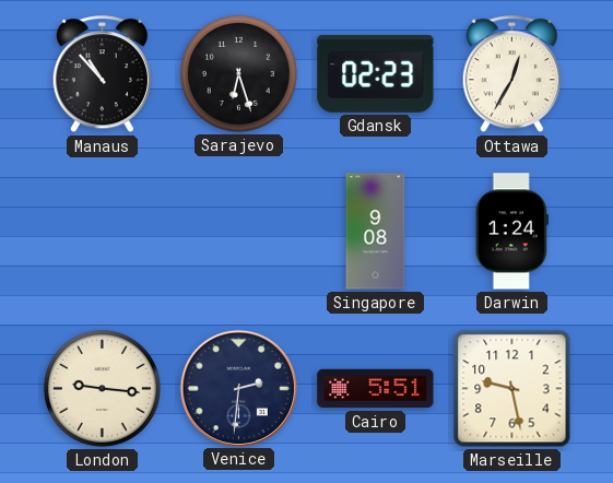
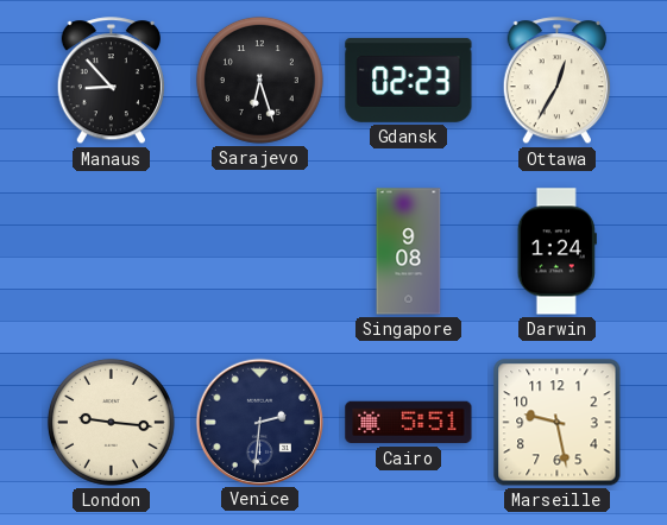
Manaus: 10:53 -> 8:53 (111, 81)
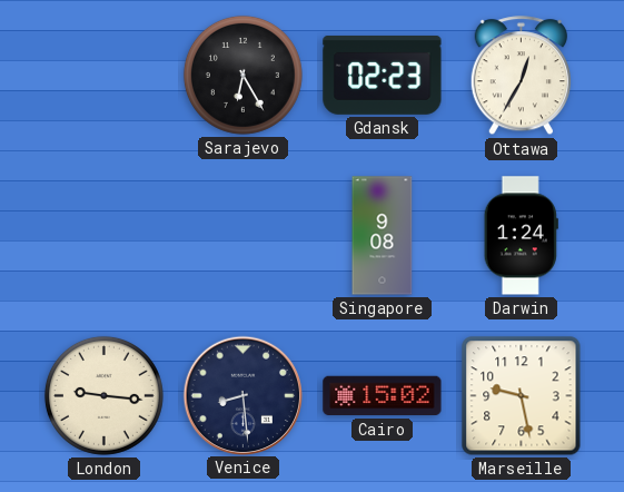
Manaus: 8:53 -> none (111, 81)
Sarajevo: 6:27 -> 6:25 (242, 75)
Venice: 2:31 -> 8:29 (242, 395)
Cairo: 5:51 -> 15:02 (383, 396)
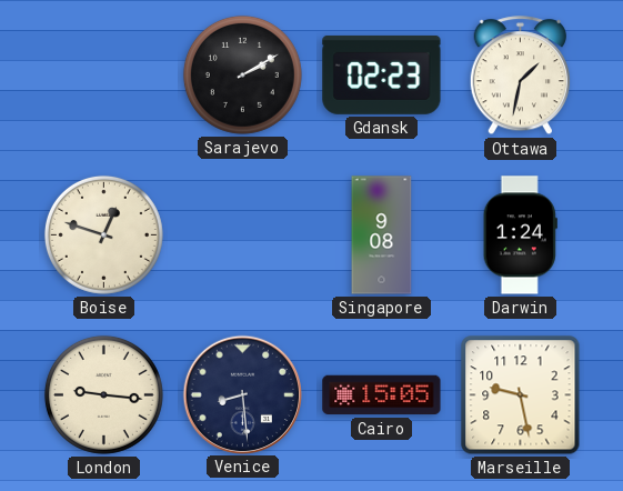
Sarajevo: 6:25 -> 2:10 (242, 74)
Ottawa: 12:35 -> 1:32 (520, 76)
Boise: none -> 12:48 (103, 234)
Cairo: 15:02 -> 15:05 (382, 395)
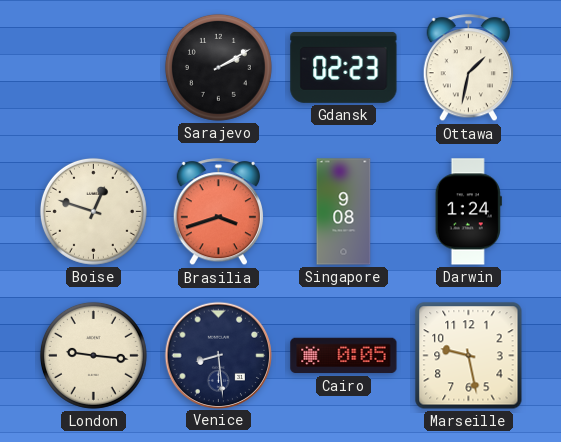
Brasilia: none -> 3:42 (218, 212)
Cairo: 15:05 -> 0:05 (344, 356)
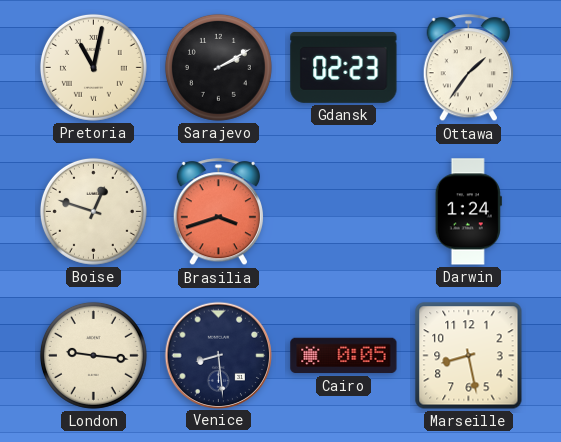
Pretoria: none -> 11:02 (93, 67)
Ottawa: 1:32 -> 1:36 (468, 68)
Singapore: 9:08 -> none (344, 212)
Marseille: 9:28 -> 8:28 (469, 356)
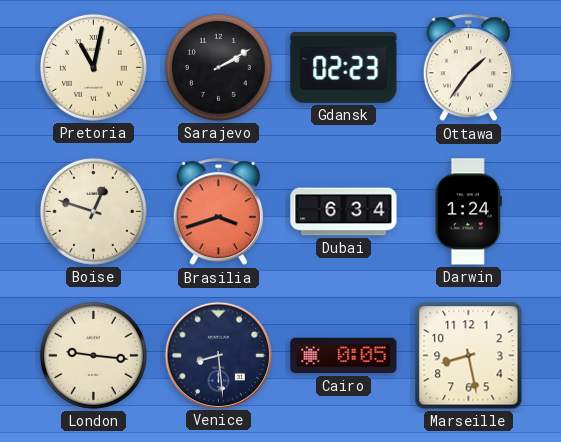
Dubai: none -> 6:34 (344, 212)
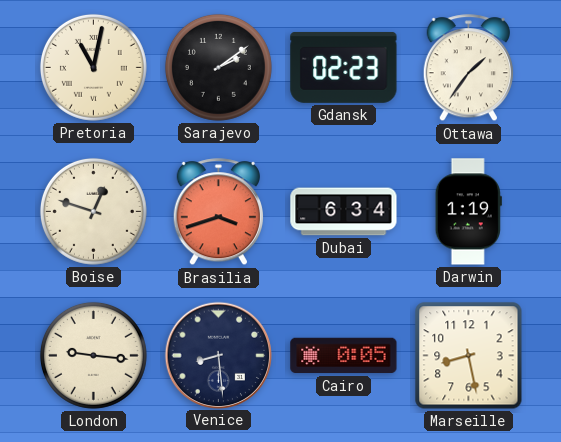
Sarajevo: 2:10 -> 2:09 (218, 67)
Darwin: 1:24 -> 1:19 (468, 212)
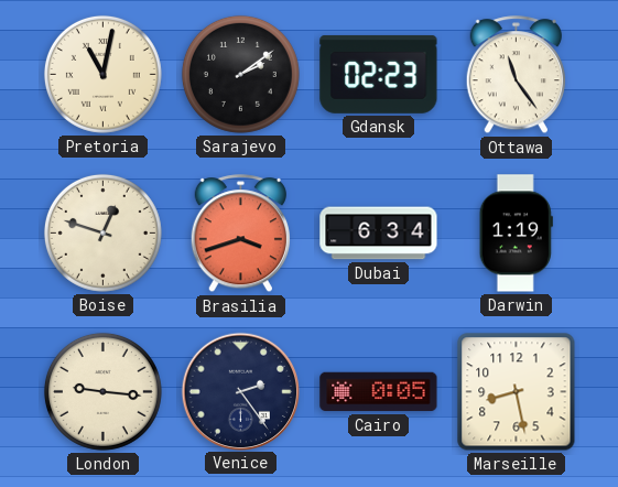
Ottawa: 1:36 -> 11:24 (516, 75)
Venice: 8:29 -> 2:24 (240, 391)
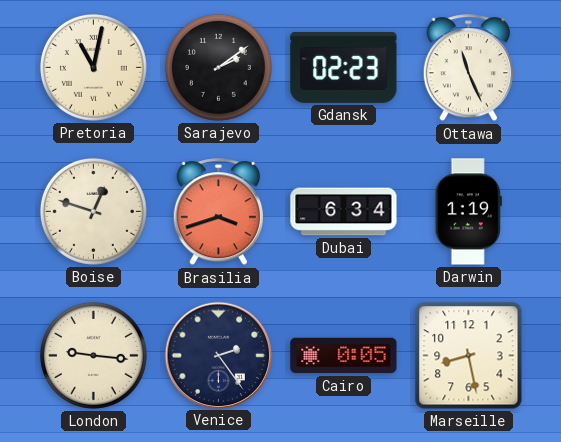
Ottawa: 11:24 -> 11:26 (468, 68)
